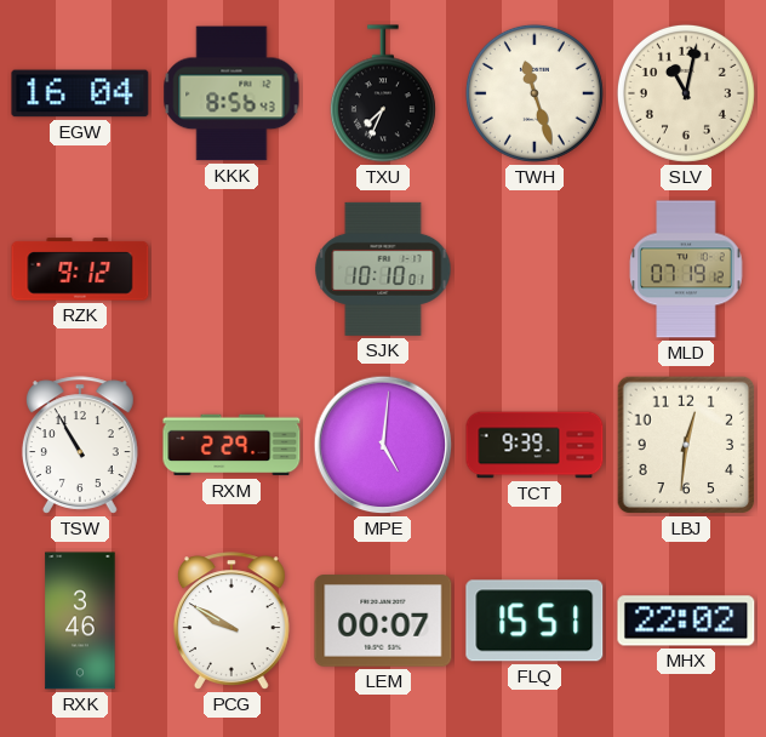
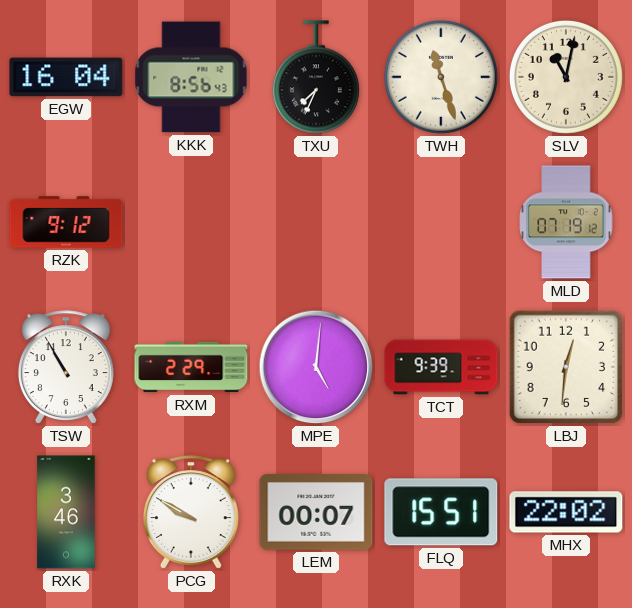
SJK: 10:10 -> none (383, 269)
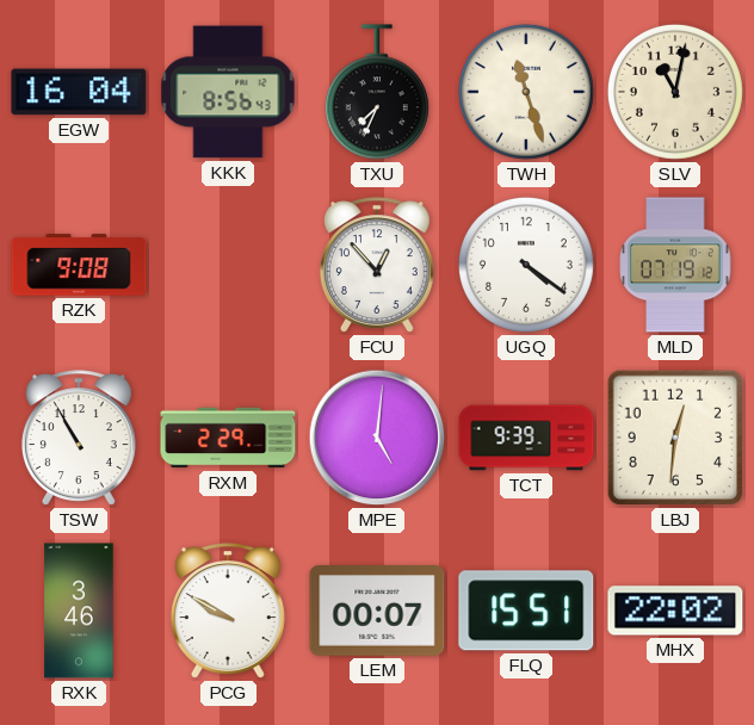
RZK: 9:12 -> 9:08 (79, 265)
FCU: none -> 12:53 (377, 265)
UGQ: none -> 4:21 (526, 265)
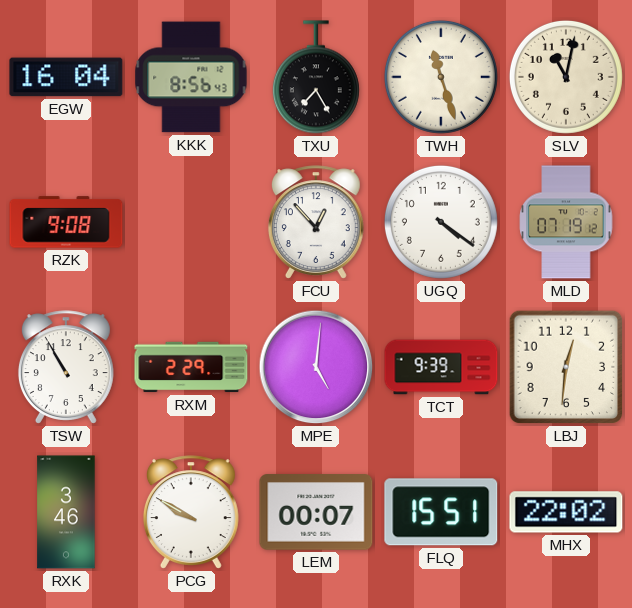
TXU: 7:34 -> 7:25 (316, 77)
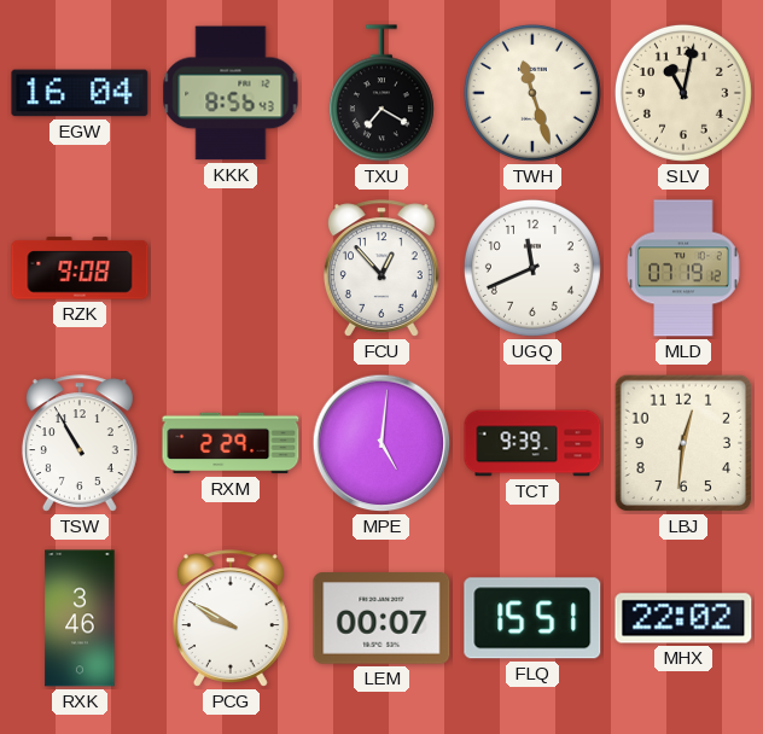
TXU: 7:25 -> 7:20 (381, 93)
UGQ: 4:21 -> 11:41 (532, 268)
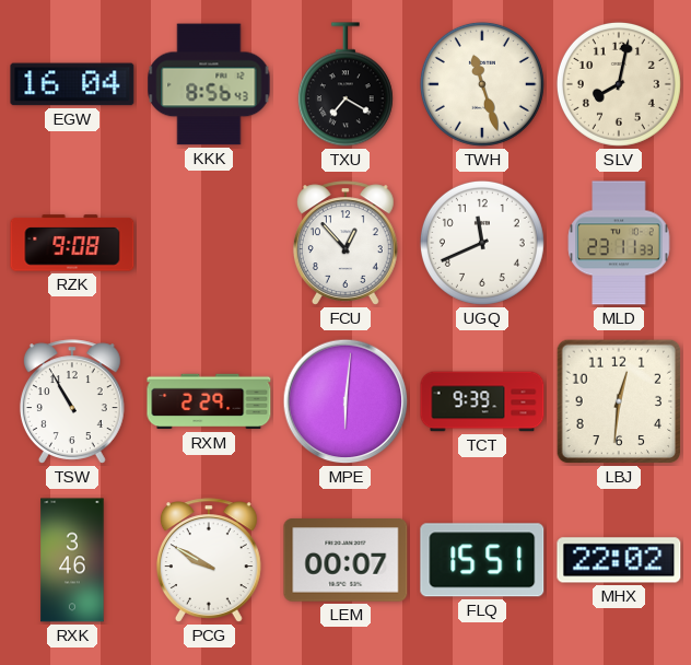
SLV: 11:02 -> 8:02 (619, 84)
MLD: 07:19 -> 23:11 (619, 243)
MPE: 5:01 -> 6:01 (345, 401)
